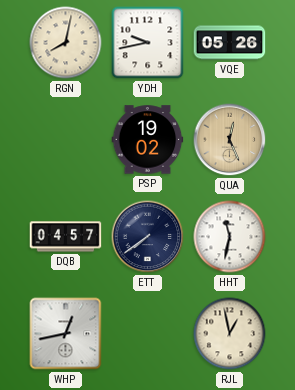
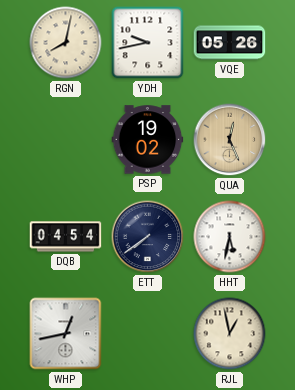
DQB: 04:57 -> 04:54 (66, 237)
HHT: 11:32 -> 5:32 (230, 237)
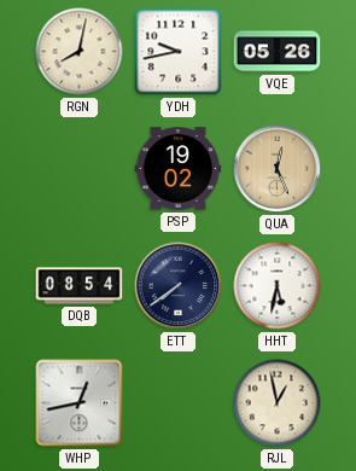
DQB: 04:54 -> 08:54 (80, 286)
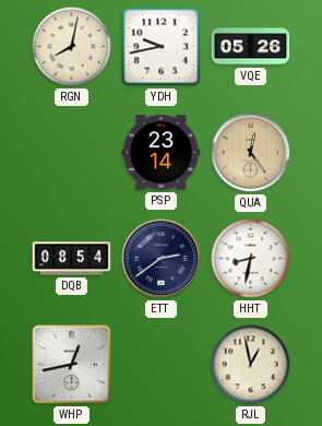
PSP: 19:02 -> 23:14 (162, 153)
QUA: 12:26 -> 12:24 (251, 153)
ETT: 7:39 -> 2:39 (162, 259)
HHT: 5:32 -> 8:32 (251, 259)
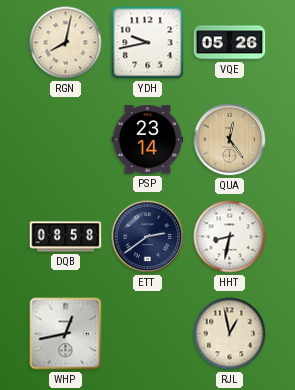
DQB: 08:54 -> 08:58 (66, 237)
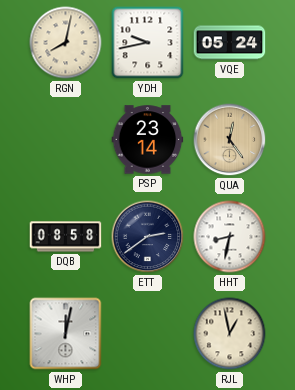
VQE: 05:26 -> 05:24 (230, 43)
WHP: 12:43 -> 12:02 (66, 334)
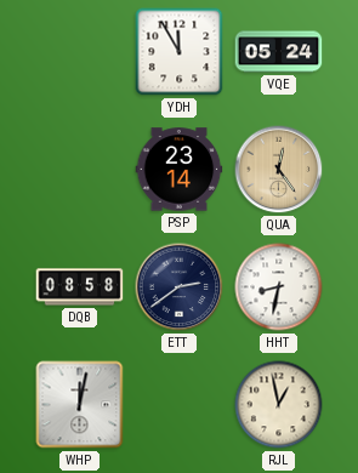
RGN: 8:02 -> none (66, 43)
YDH: 9:43 -> 11:55 (180, 52)
